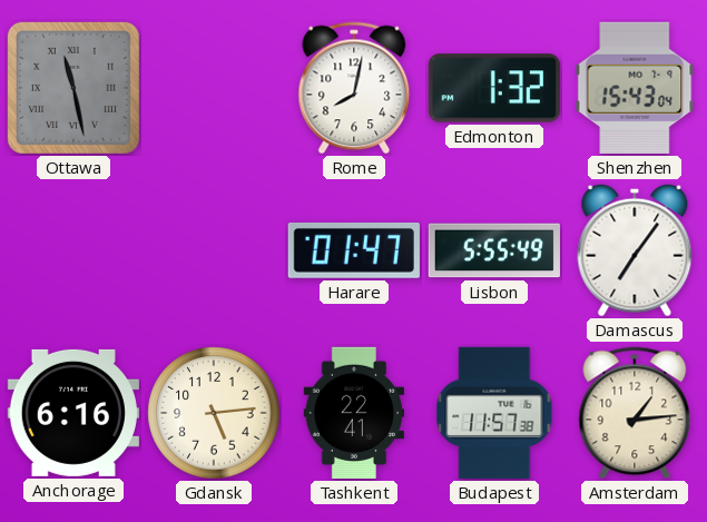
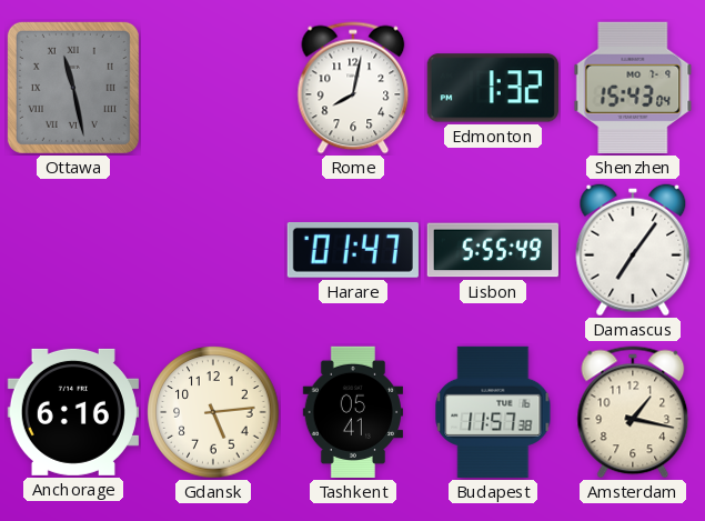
Tashkent: 22:41 -> 05:41 (352, 412)
Amsterdam: 1:14 -> 1:17 (633, 412)
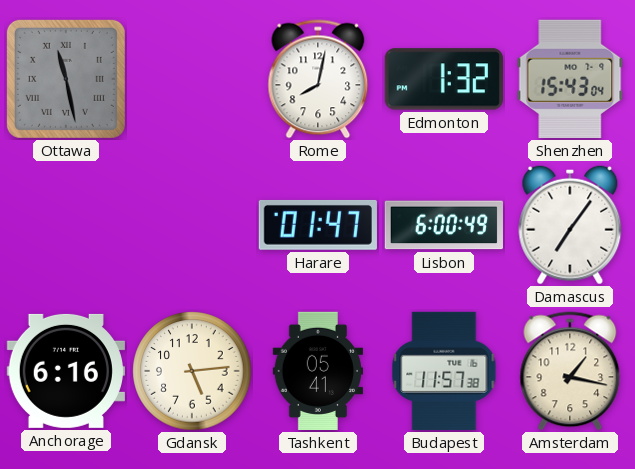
Lisbon: 5:55 -> 6:00 (444, 225)
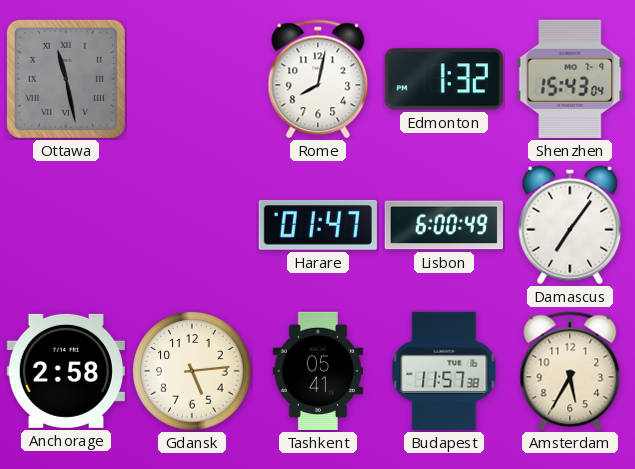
Anchorage: 6:16 -> 2:58 (66, 371)
Amsterdam: 1:17 -> 5:35 (570, 371)
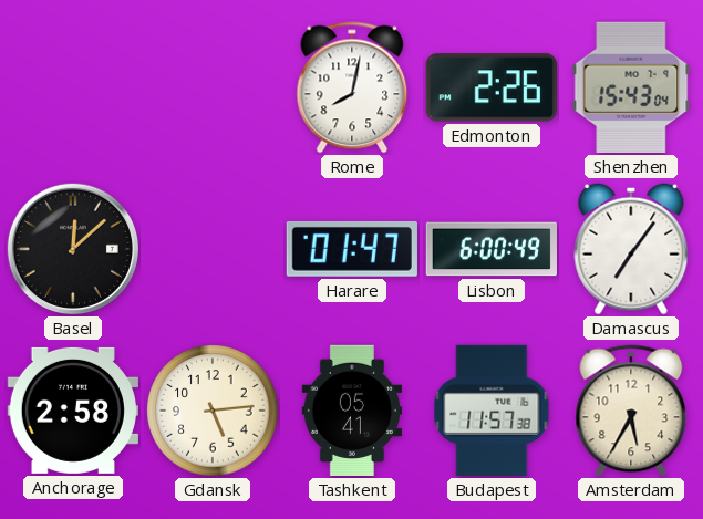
Ottawa: 11:28 -> none (66, 79)
Edmonton: 1:32 -> 2:26 (492, 87)
Basel: none -> 12:08 (73, 249)
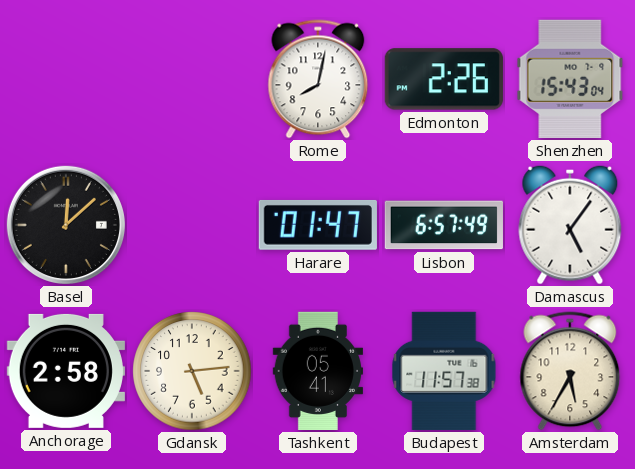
Lisbon: 6:00 -> 6:57 (444, 225)
Damascus: 7:06 -> 5:06 (570, 225)
